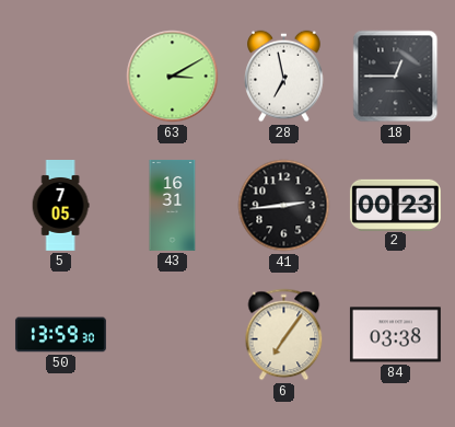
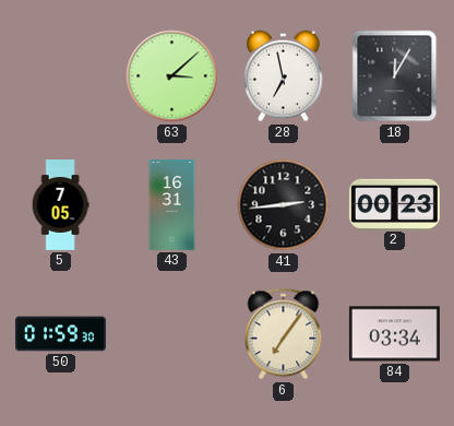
63: 3:10 -> 3:08 (172, 76)
18: 12:45 -> 12:05 (395, 76)
50: 13:59 -> 01:59 (60, 334)
84: 03:38 -> 03:34 (394, 334)
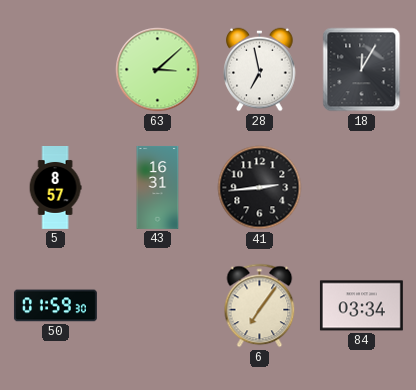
5: 7:05 -> 8:57 (55, 188)
2: 00:23 -> none (394, 204)
